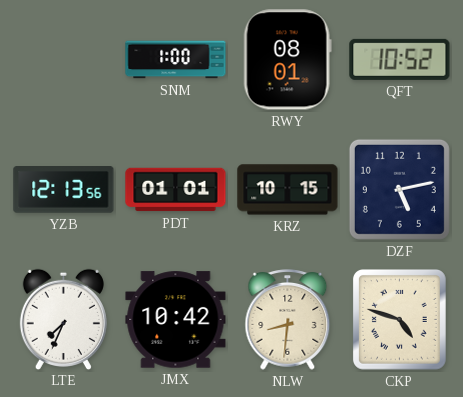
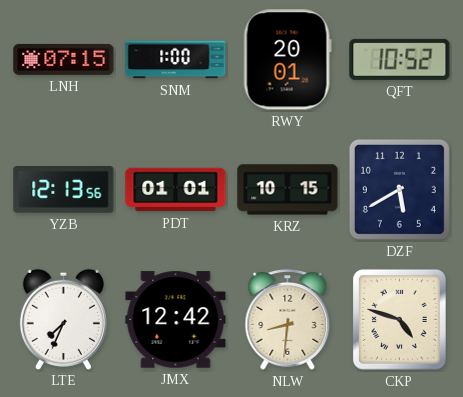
LNH: none -> 07:15 (64, 59)
RWY: 08:01 -> 20:01 (287, 60)
DZF: 5:13 -> 5:40 (399, 189)
JMX: 10:42 -> 12:42 (176, 320)
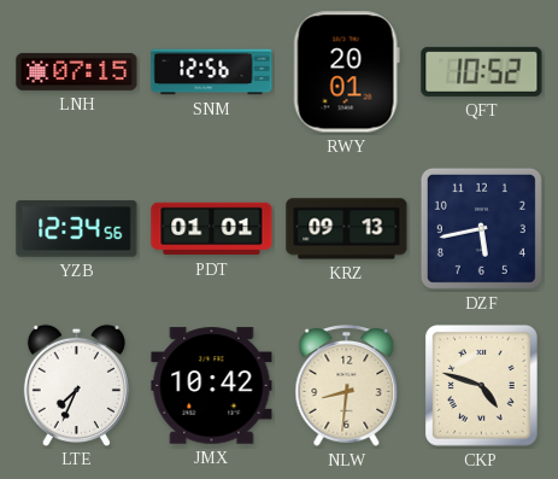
SNM: 1:00 -> 12:56 (212, 72)
YZB: 12:13 -> 12:34 (77, 229)
KRZ: 10:15 -> 09:13 (347, 229)
DZF: 5:40 -> 5:43 (481, 228)
JMX: 12:42 -> 10:42 (212, 386)
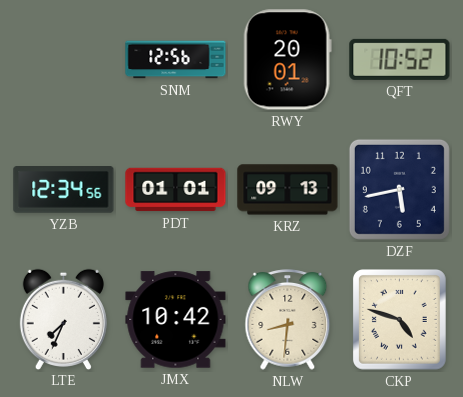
LNH: 07:15 -> none (77, 71)
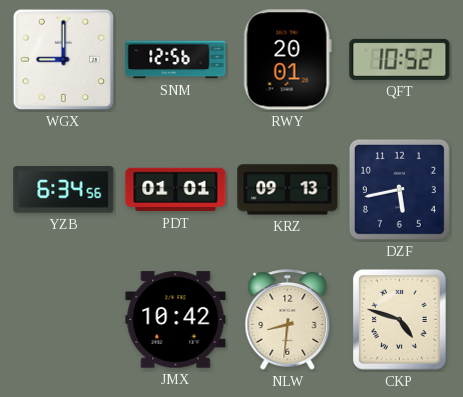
WGX: none -> 9:00 (63, 59)
YZB: 12:34 -> 6:34 (64, 190)
LTE: 7:34 -> none (63, 319)
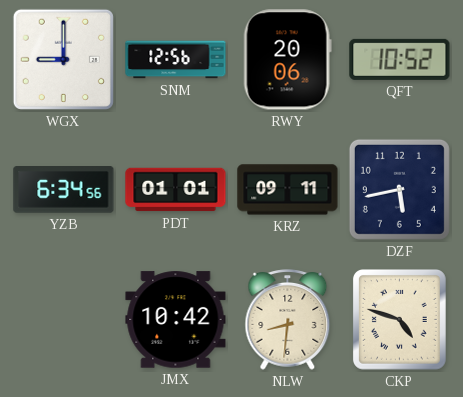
RWY: 20:01 -> 20:06 (287, 60)
KRZ: 09:13 -> 09:11 (288, 190)
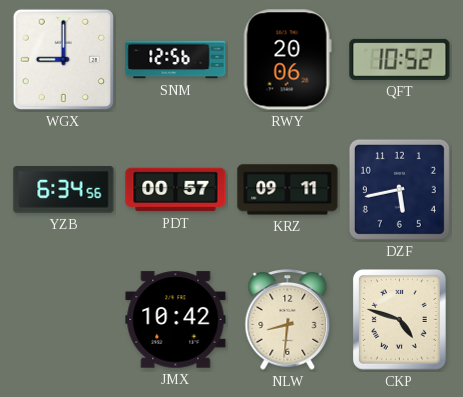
PDT: 01:01 -> 00:57 (176, 190)
